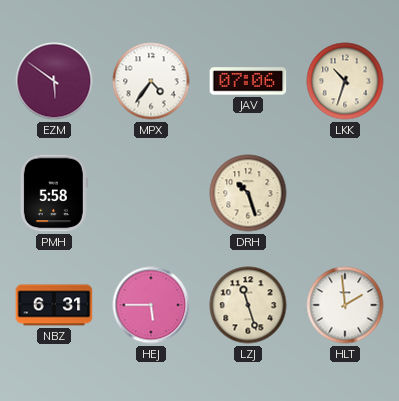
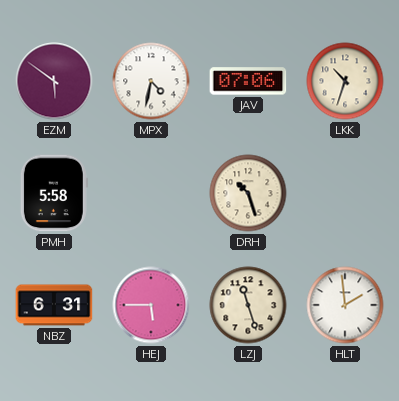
MPX: 4:36 -> 4:32 (151, 81)
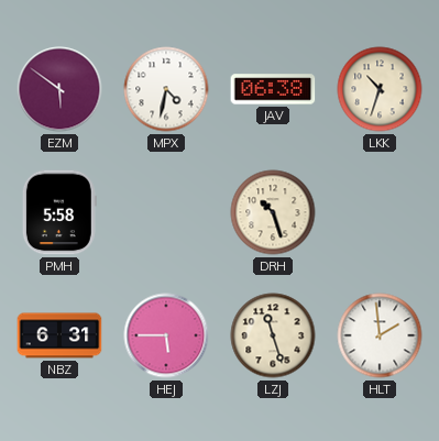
JAV: 07:06 -> 06:38 (273, 89)
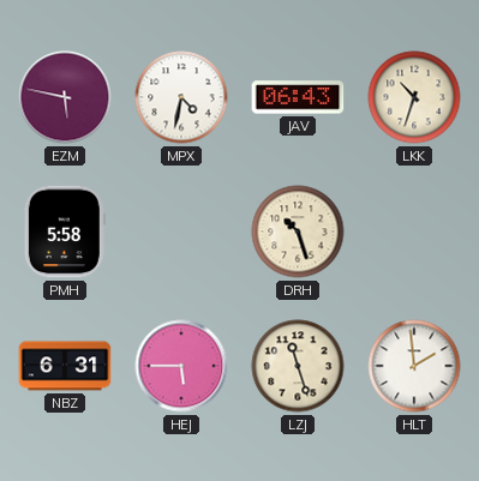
EZM: 5:51 -> 5:47 (65, 97)
JAV: 06:38 -> 06:43 (298, 97)
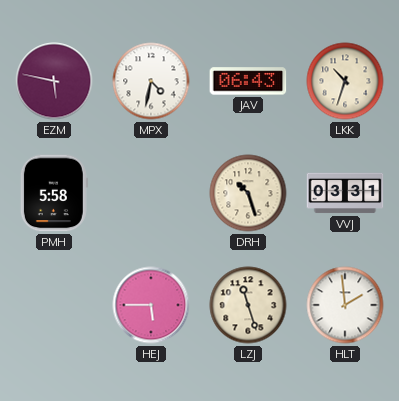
VVJ: none -> 03:31 (345, 193)
NBZ: 6:31 -> none (65, 366)
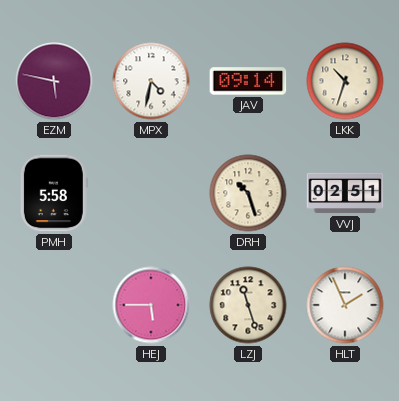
JAV: 06:43 -> 09:14 (248, 81)
VVJ: 03:31 -> 02:51 (345, 193)
HLT: 1:59 -> 1:56 (345, 305)
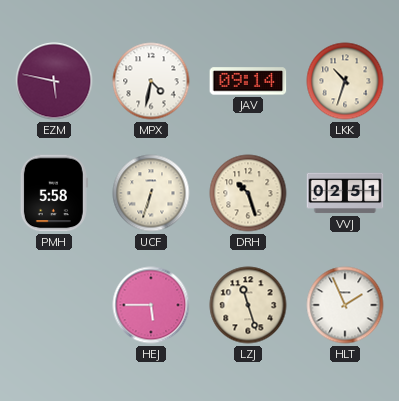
UCF: none -> 6:33 (151, 193)
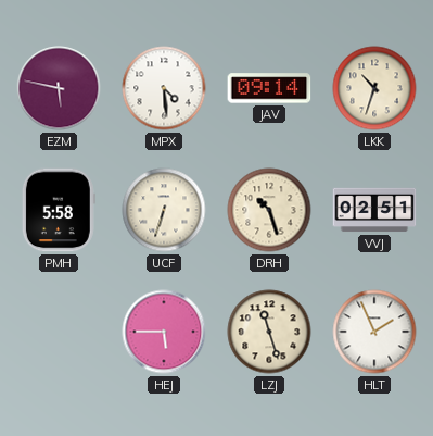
MPX: 4:32 -> 4:29 (164, 88)
